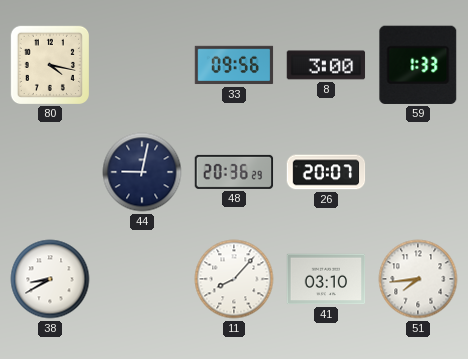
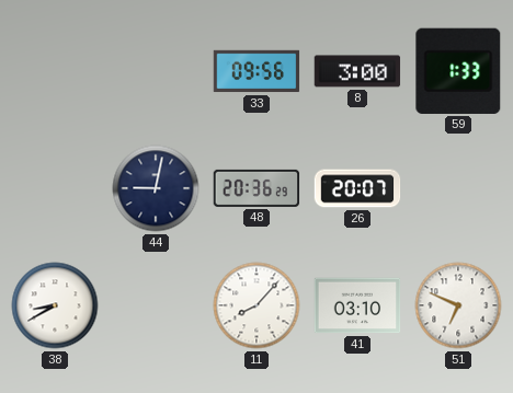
80: 4:17 -> none (49, 64)
51: 7:44 -> 6:49 (458, 305)
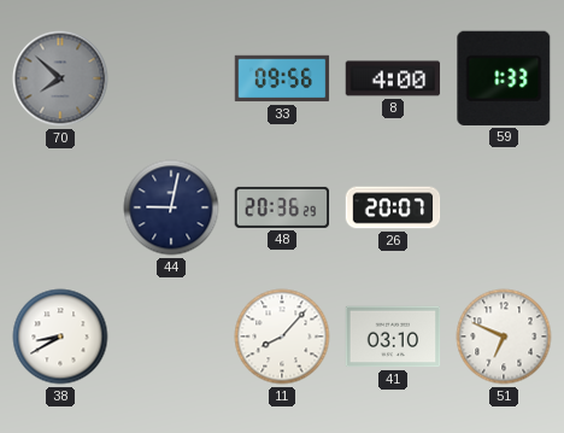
70: none -> 7:52 (60, 78)
8: 3:00 -> 4:00 (393, 78)
